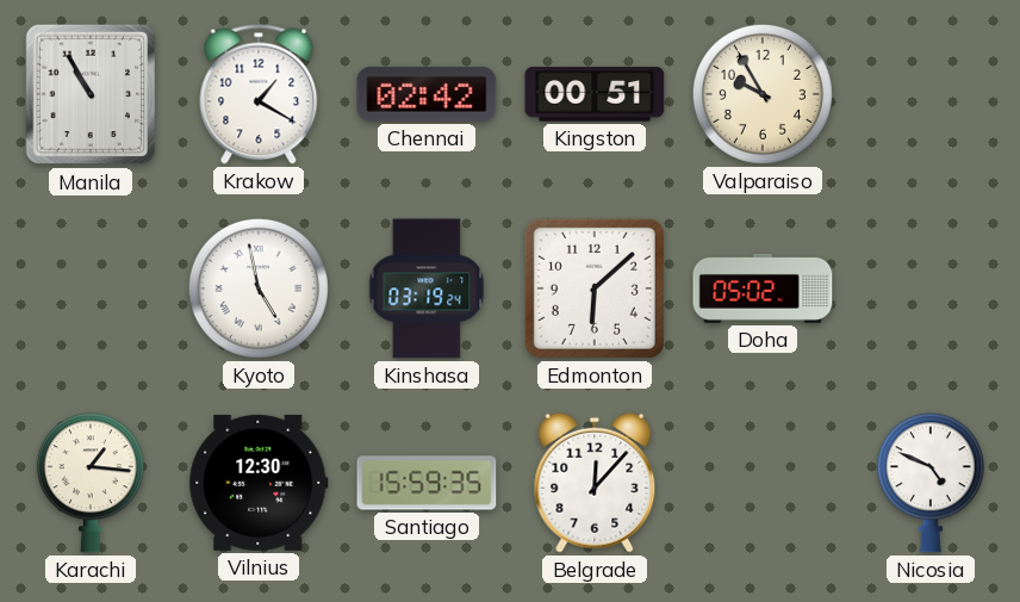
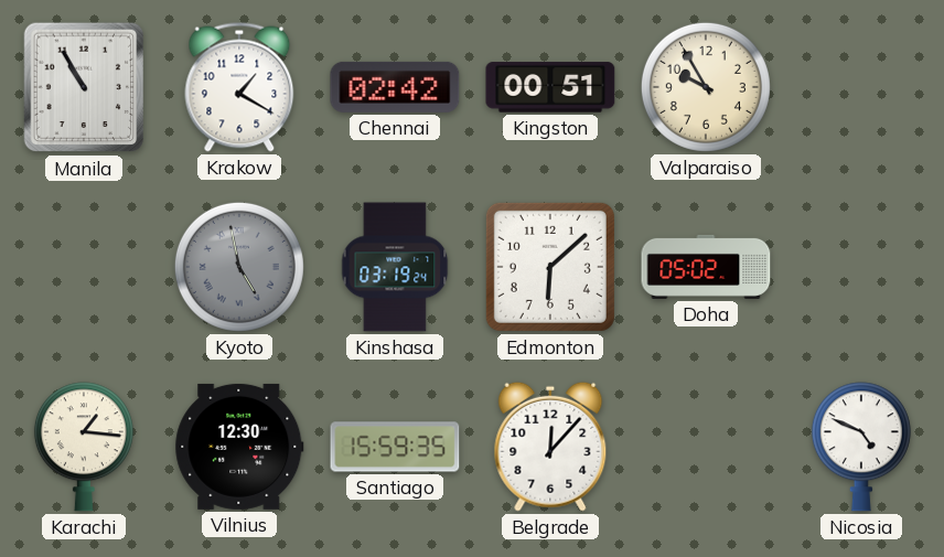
Kyoto dial: white -> grey (239, 267)
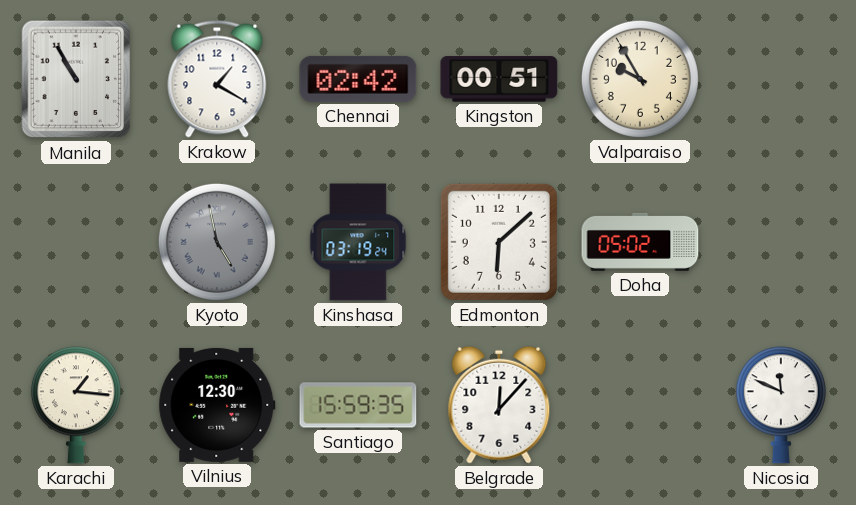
Nicosia: 4:49 -> 11:49 (781, 405)
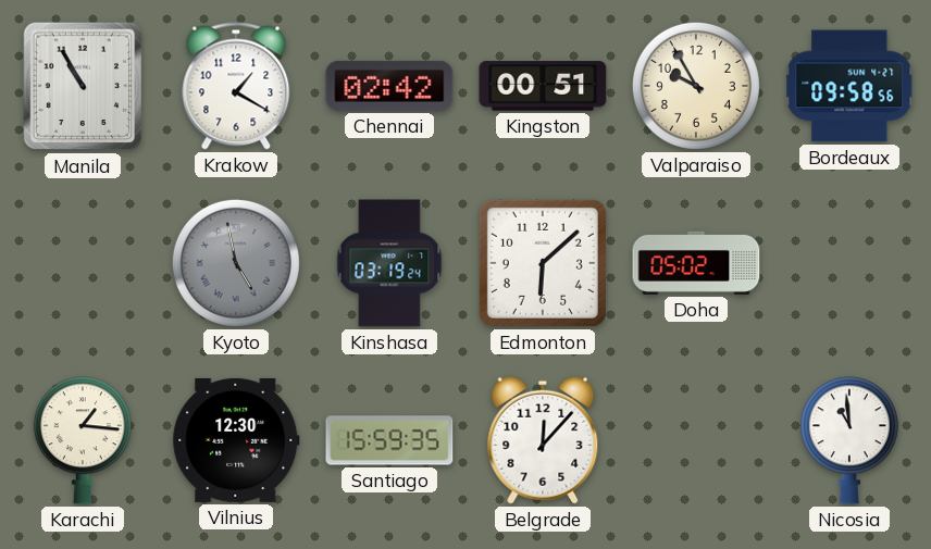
Bordeaux: none -> 09:58 (849, 86)
Nicosia: 11:49 -> 10:59 (849, 440)
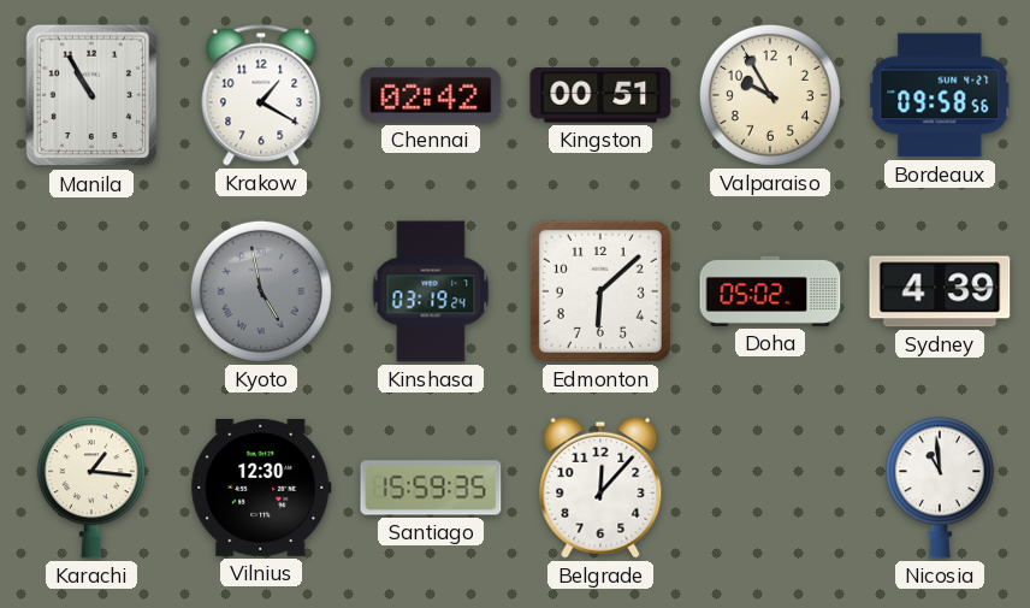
Sydney: none -> 4:39 (940, 291)
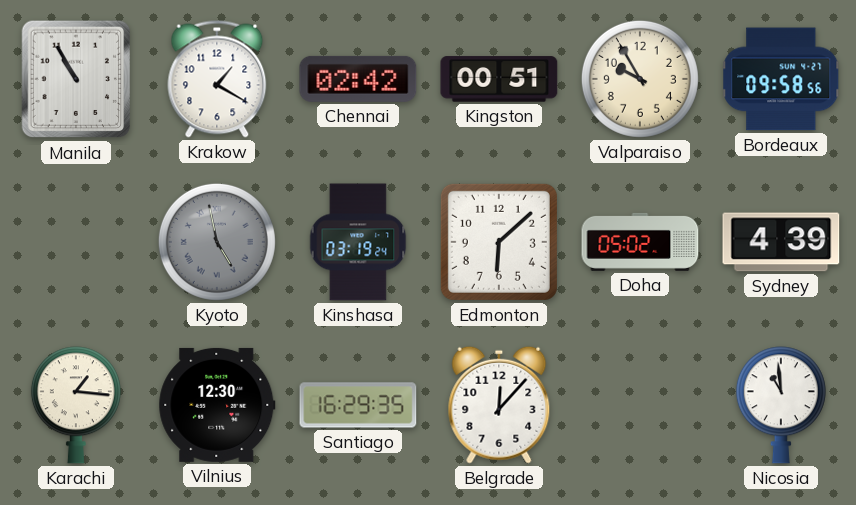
Santiago: 15:59 -> 16:29 (358, 405)
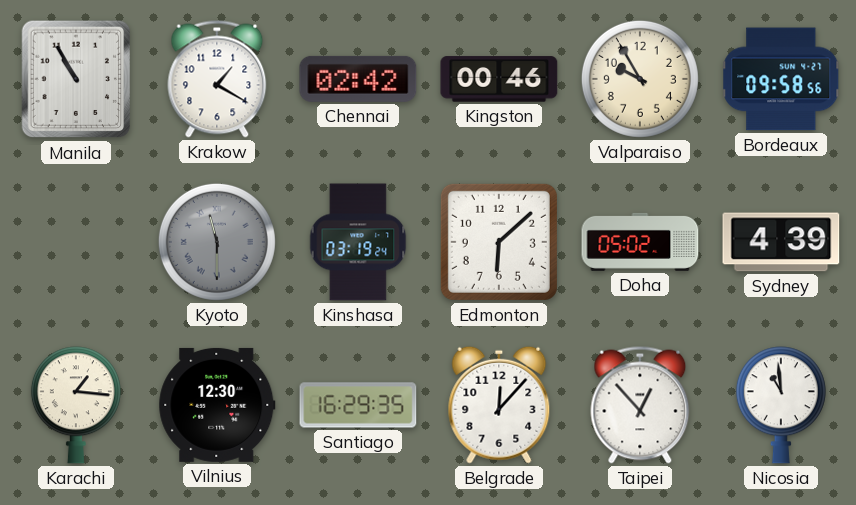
Kingston: 00:51 -> 00:46 (499, 79)
Kyoto: 4:58 -> 11:30 (217, 242)
Taipei: none -> 12:53 (640, 405)
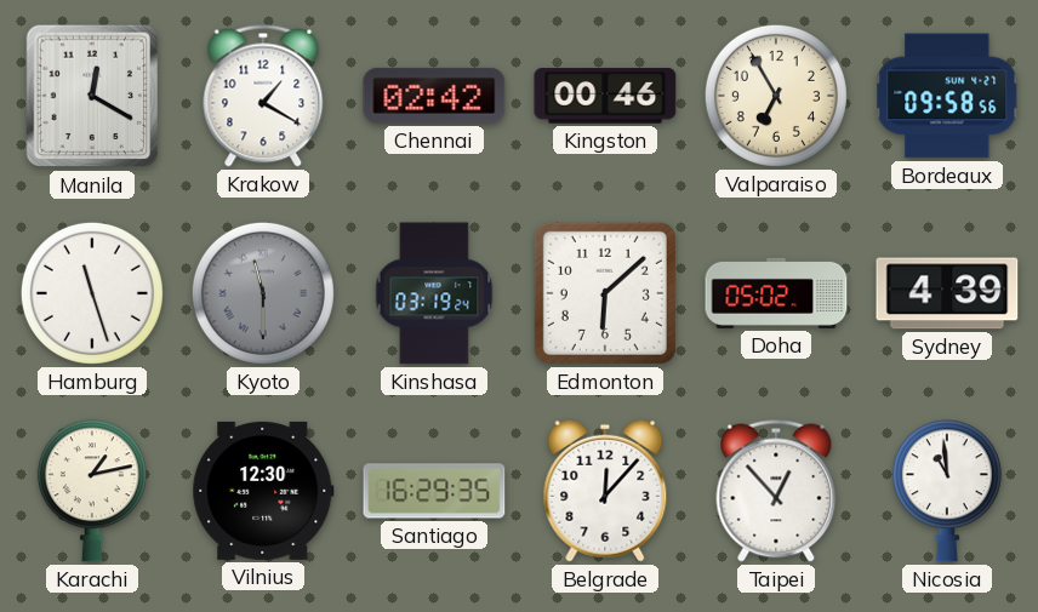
Manila: 10:55 -> 12:20 (92, 96)
Valparaiso: 9:55 -> 6:55 (776, 96)
Hamburg: none -> 11:27 (92, 293)
Karachi: 1:16 -> 1:13 (92, 491)
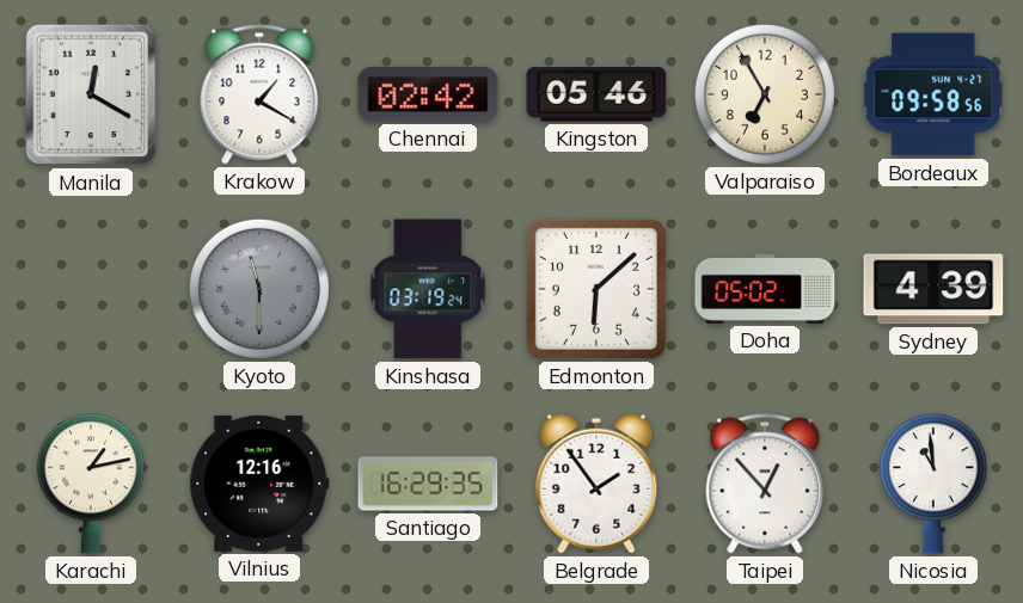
Kingston: 00:46 -> 05:46 (596, 94)
Hamburg: 11:27 -> none (92, 293)
Vilnius: 12:30 -> 12:16 (259, 484)
Belgrade: 12:07 -> 1:54 (596, 484)
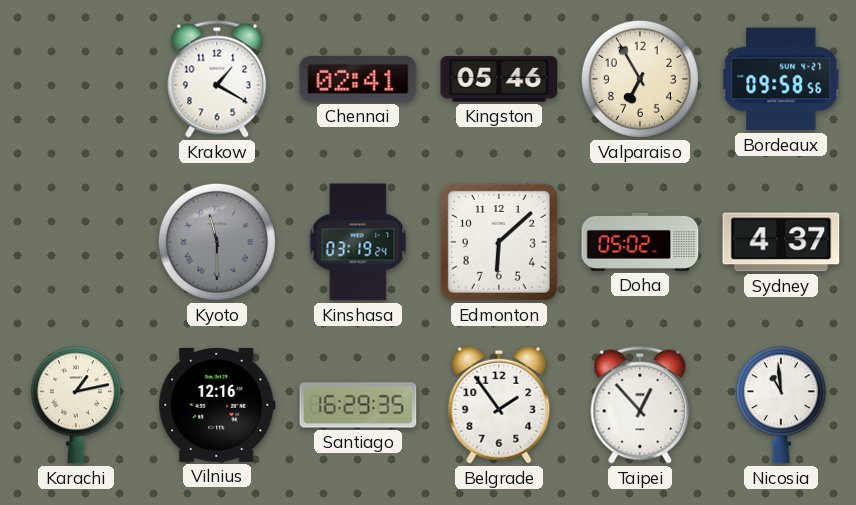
Manila: 12:20 -> none (91, 94)
Chennai: 02:42 -> 02:41 (358, 79)
Sydney: 4:39 -> 4:37 (781, 242)
